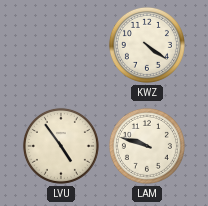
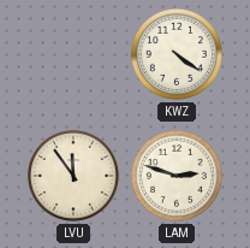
LVU: 4:54 -> 11:54 (73, 176)
LAM: 9:48 -> 2:48 (177, 176)
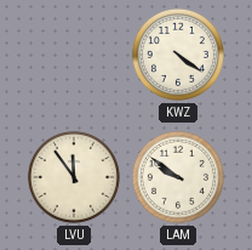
LAM: 2:48 -> 9:51 (178, 177)
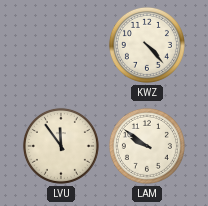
KWZ: 4:21 -> 4:23 (147, 45)
